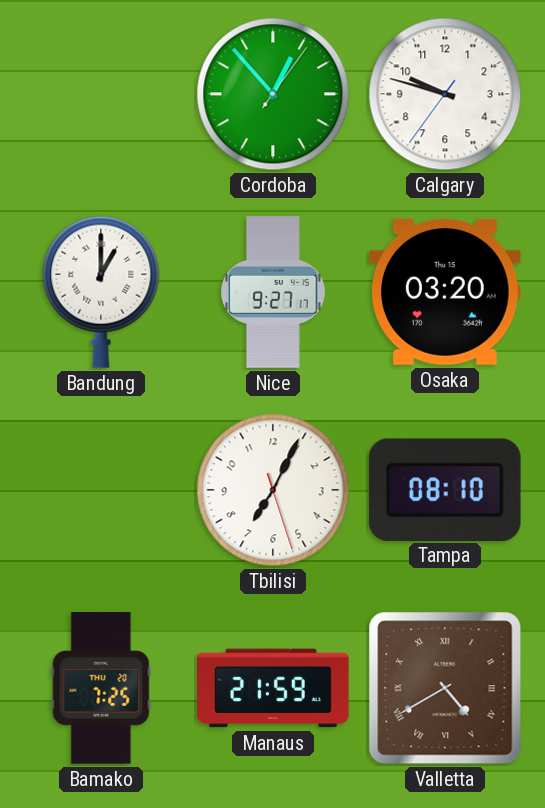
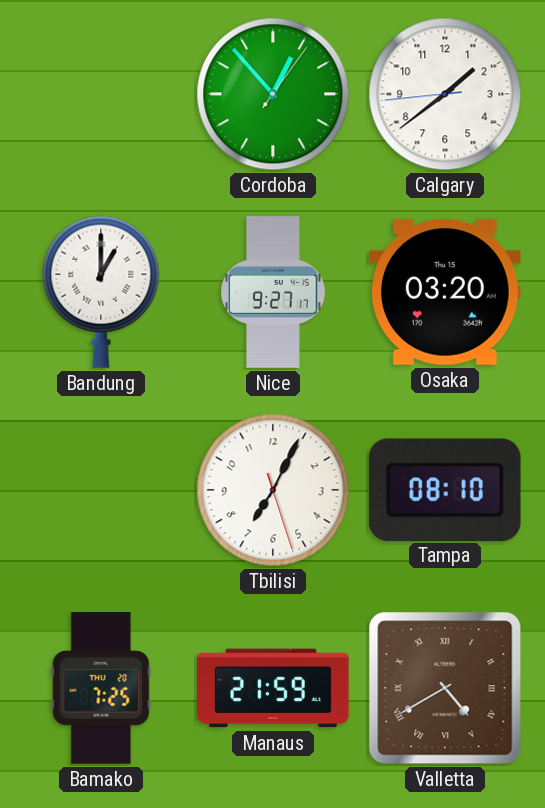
Calgary: 9:47 -> 1:38 (445, 94)
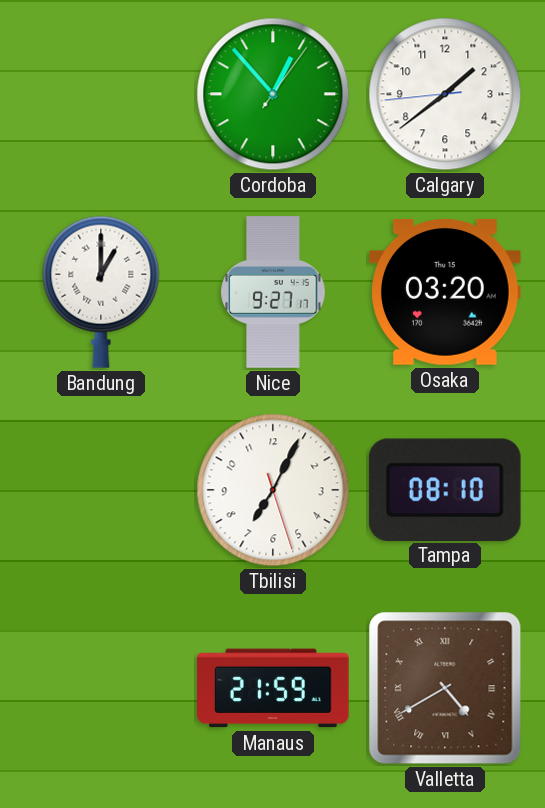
Bamako: 7:25 -> none (101, 688)
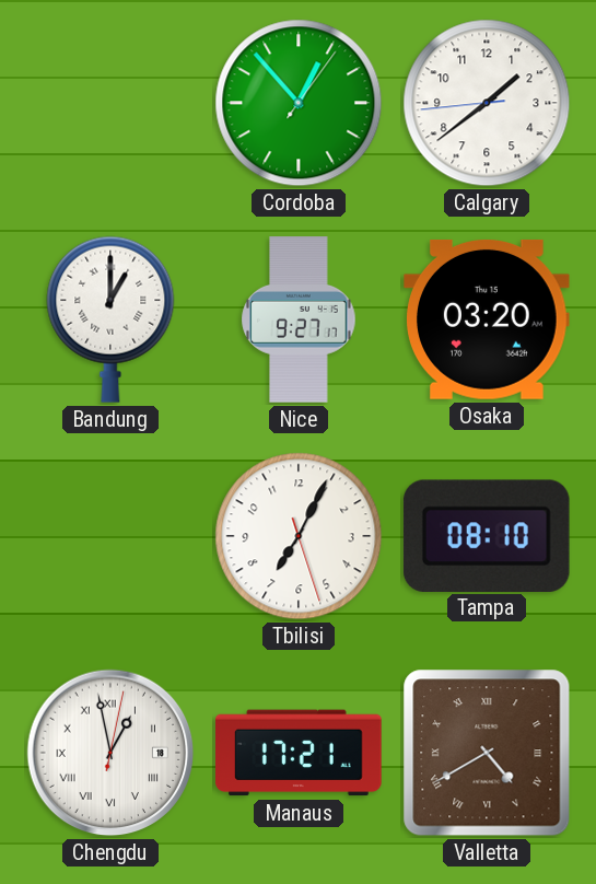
Chengdu: none -> 12:58 (110, 753)
Manaus: 21:59 -> 17:21 (299, 753)
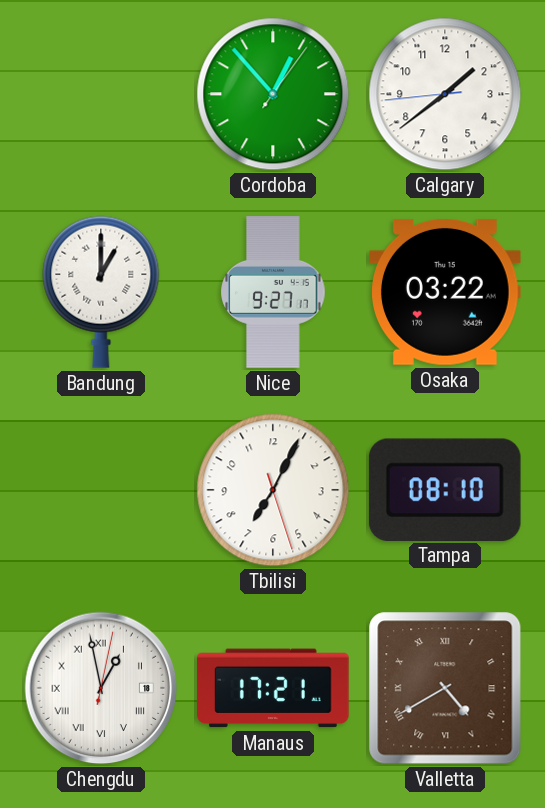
Osaka: 03:20 -> 03:22 (446, 292)
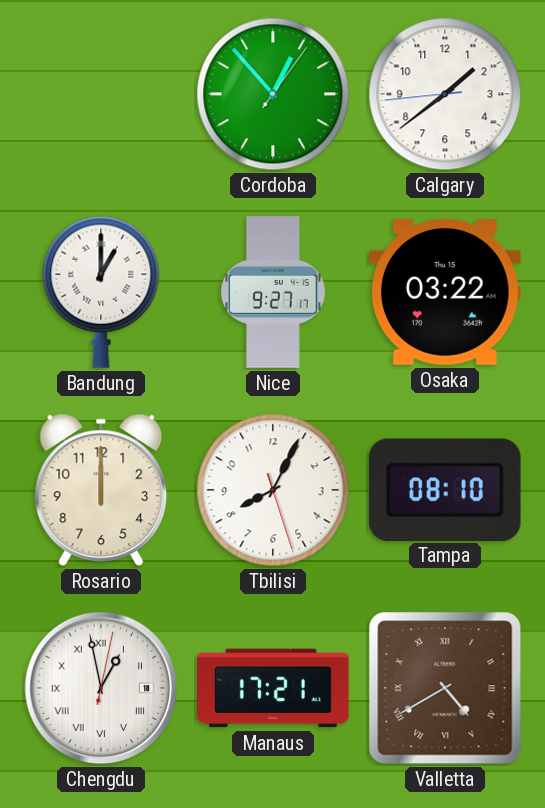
Rosario: none -> 12:00 (101, 490)
Tbilisi: 7:04 -> 8:04 (273, 490)
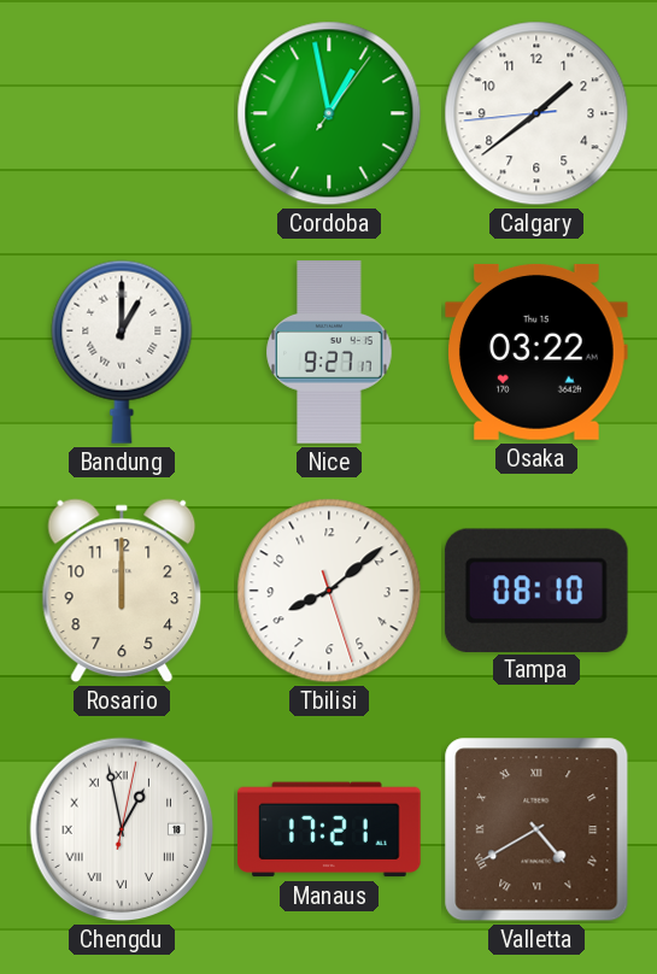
Cordoba: 12:53 -> 12:58 (329, 113)
Tbilisi: 8:04 -> 8:08 (329, 591)
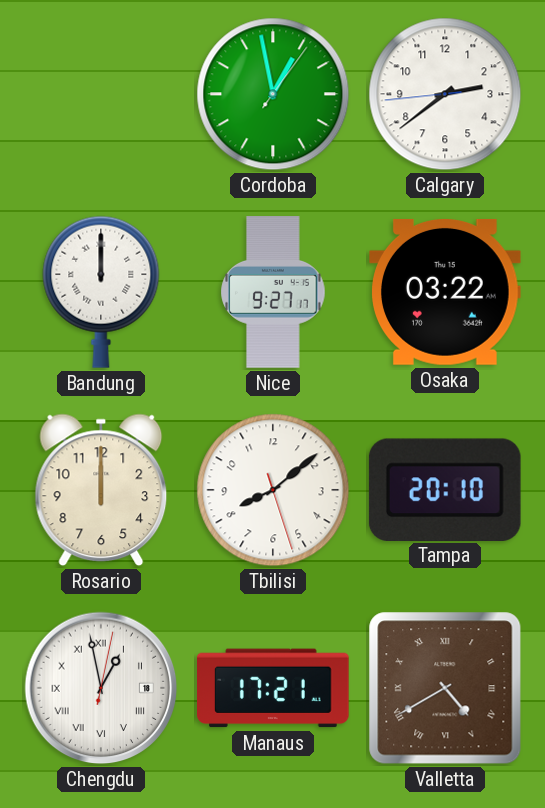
Calgary: 1:38 -> 2:38 (445, 94)
Bandung: 1:00 -> 12:00 (101, 292)
Tampa: 08:10 -> 20:10 (445, 489)
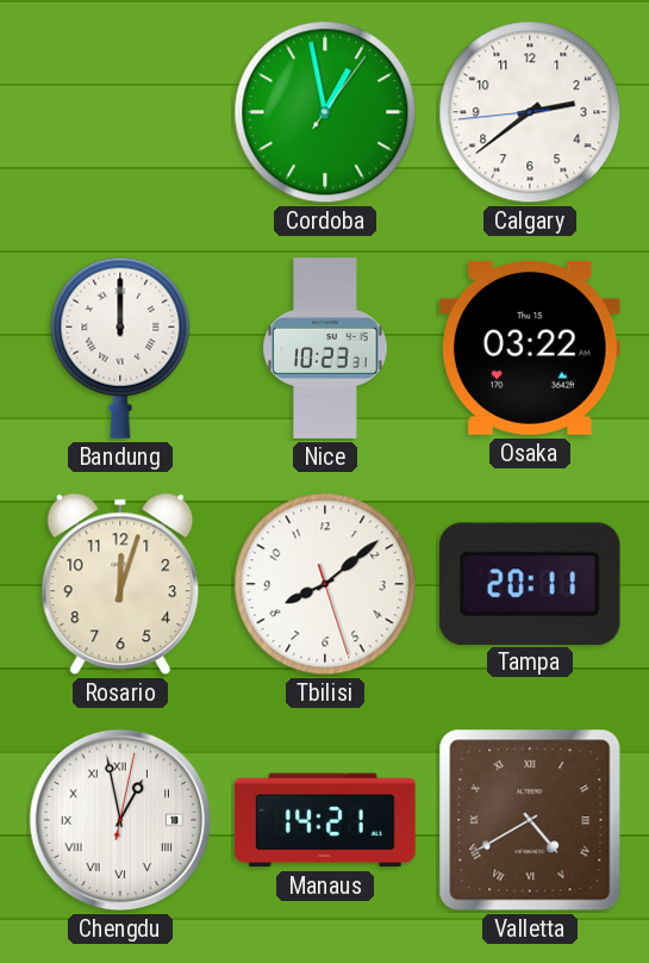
Nice: 9:27 -> 10:23 (325, 348)
Rosario: 12:00 -> 12:03 (120, 584)
Tampa: 20:10 -> 20:11 (530, 583)
Manaus: 17:21 -> 14:21 (325, 820)
